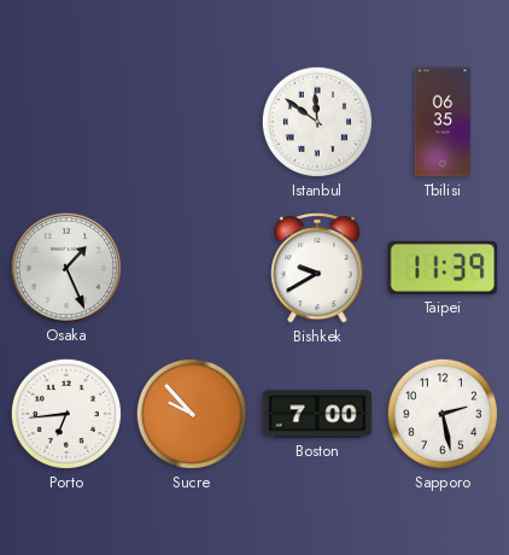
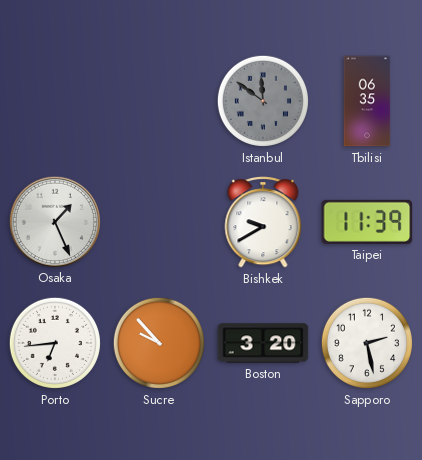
Istanbul dial: white -> grey (263, 101)
Boston: 7:00 -> 3:20 (263, 343)
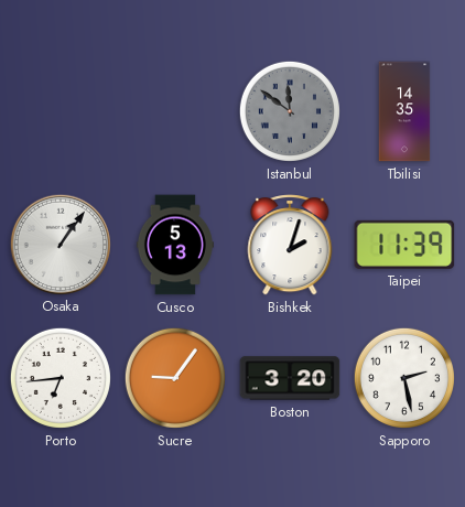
Tbilisi: 06:35 -> 14:35 (404, 111)
Osaka: 1:26 -> 1:06 (60, 244)
Cusco: none -> 5:13 (175, 245)
Bishkek: 9:40 -> 2:03 (290, 245)
Sucre: 9:53 -> 9:06 (175, 378)
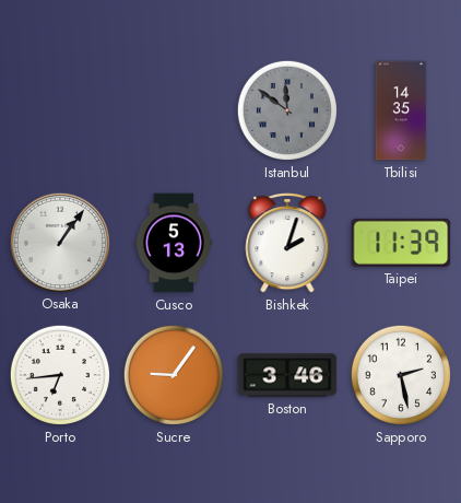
Boston: 3:20 -> 3:46 (287, 375)
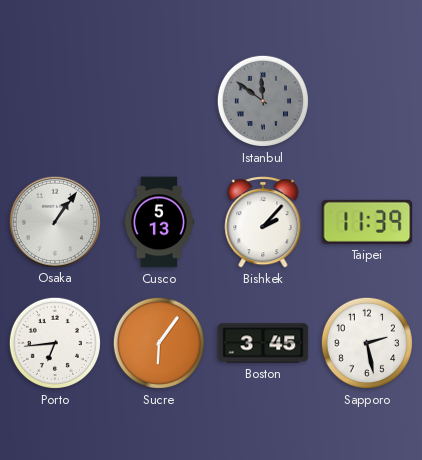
Tbilisi: 14:35 -> none (401, 110)
Bishkek: 2:03 -> 2:07 (263, 222)
Sucre: 9:06 -> 6:06 (159, 343)
Boston: 3:46 -> 3:45 (263, 343)
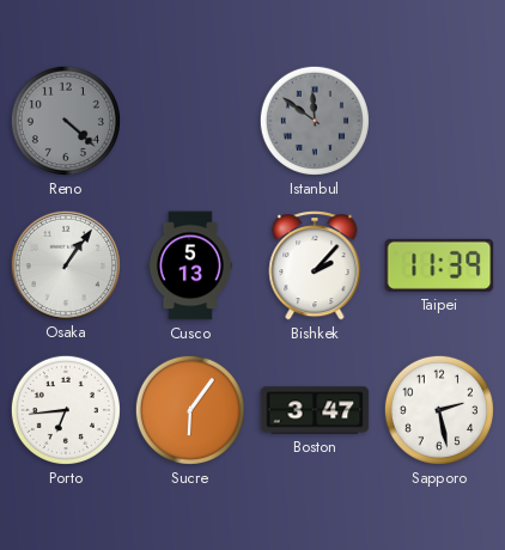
Reno: none -> 4:22 (66, 121)
Boston: 3:45 -> 3:47 (315, 410)
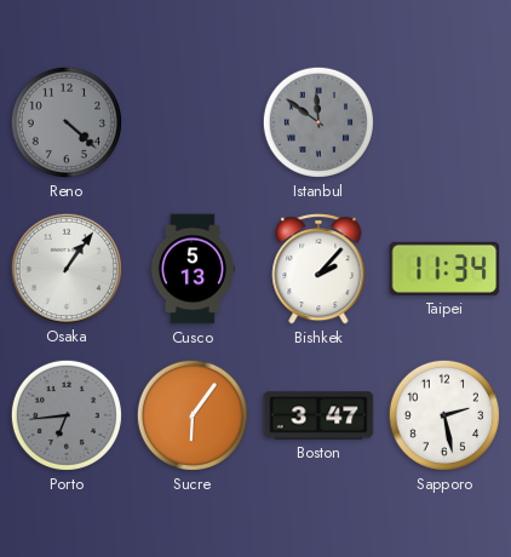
Taipei: 11:39 -> 11:34 (444, 269)
Porto dial: white -> grey (67, 415)
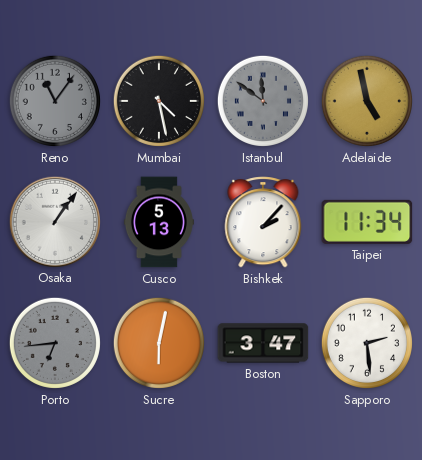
Reno: 4:22 -> 11:06 (55, 101)
Mumbai: none -> 4:28 (159, 101)
Adelaide: none -> 4:58 (367, 101)
Sucre: 6:06 -> 6:02 (159, 343)
Sapporo: 2:28 -> 2:29 (367, 343)
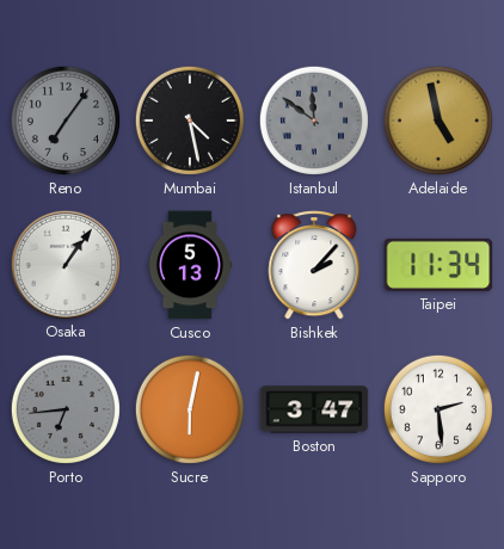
Reno: 11:06 -> 7:06 (66, 121)
